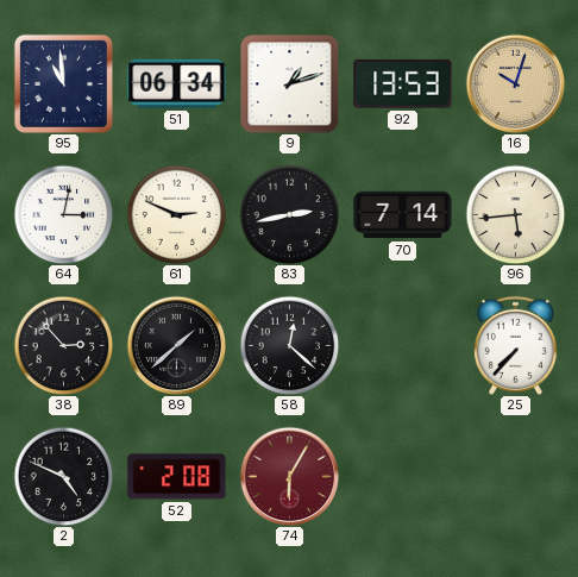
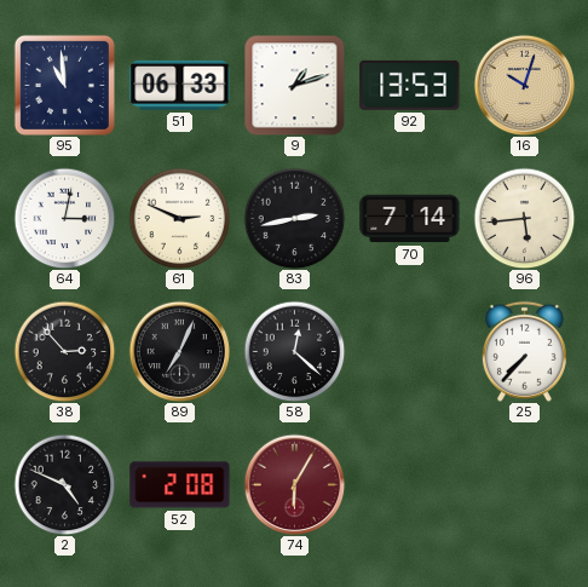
51: 06:34 -> 06:33 (180, 85)
89: 1:38 -> 7:04 (179, 351)
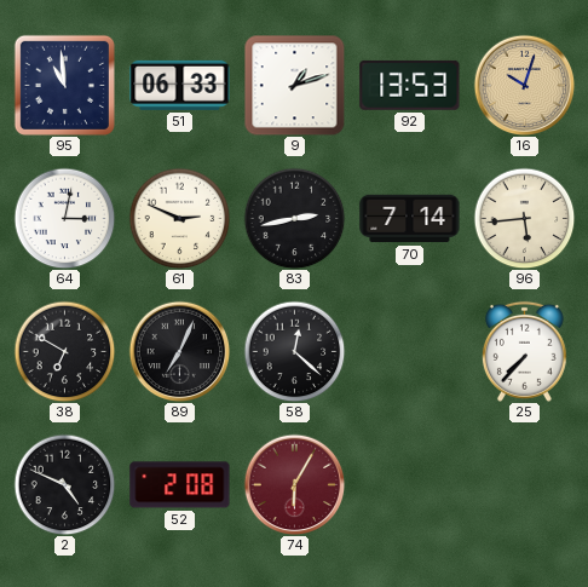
38: 2:53 -> 6:50 (64, 351)
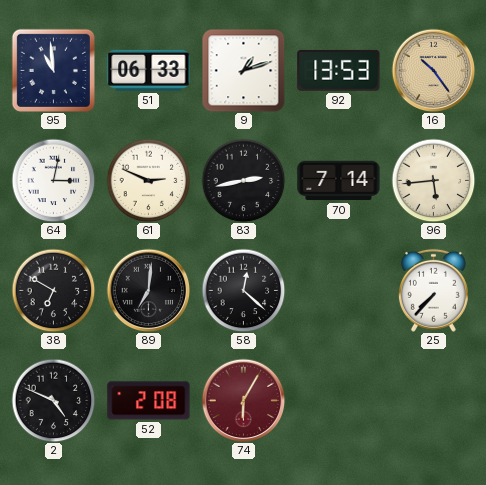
16: 10:03 -> 10:24 (433, 70)
89: 7:04 -> 7:01 (148, 290)
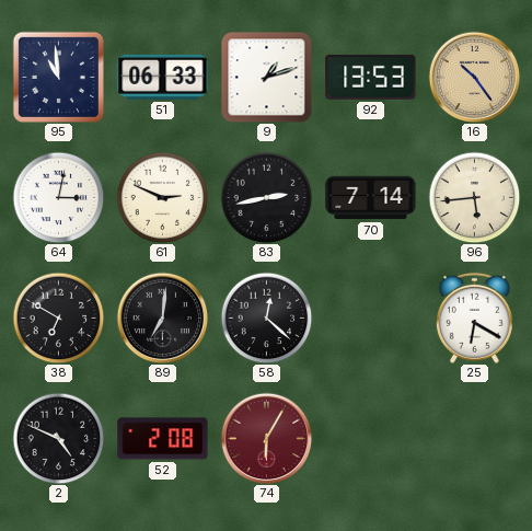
25: 7:37 -> 6:20 (474, 318)
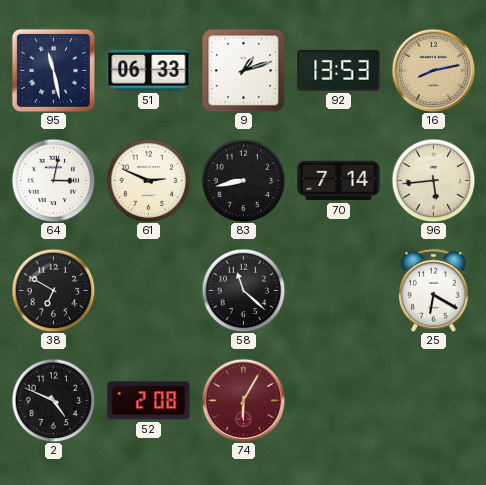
95: 10:59 -> 11:28 (53, 70)
16: 10:24 -> 8:13 (433, 70)
83: 2:43 -> 8:43 (243, 180)
89: 7:01 -> none (162, 318)
58: 12:22 -> 11:22 (243, 290)
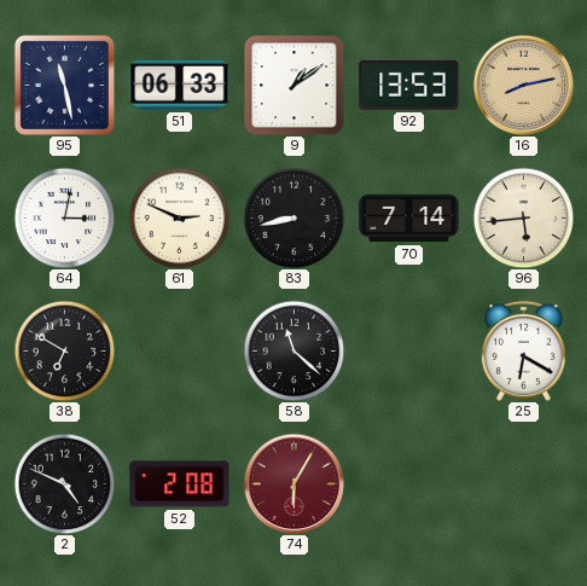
9: 1:12 -> 1:09 (293, 85)
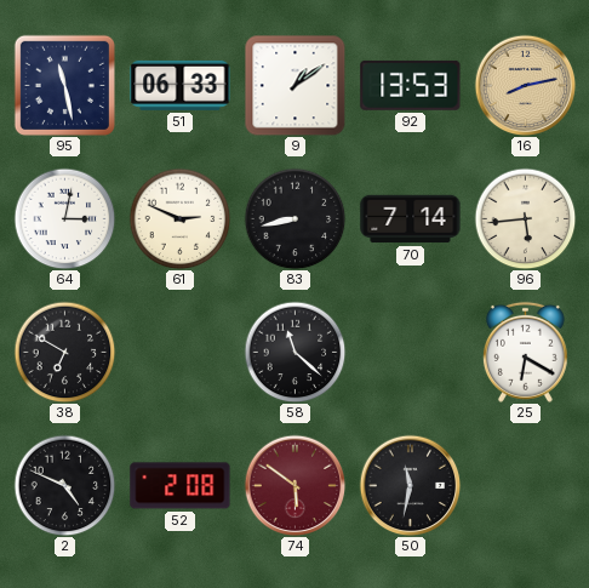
74: 6:05 -> 5:51 (294, 485)
50: none -> 11:32 (410, 485)
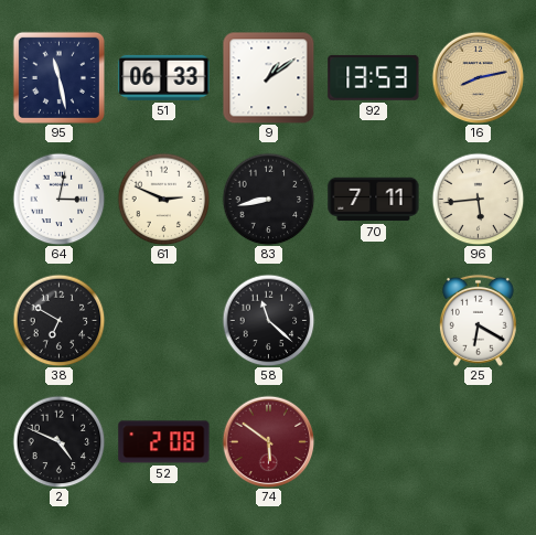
70: 7:14 -> 7:11 (374, 200)
50: 11:32 -> none (410, 485)
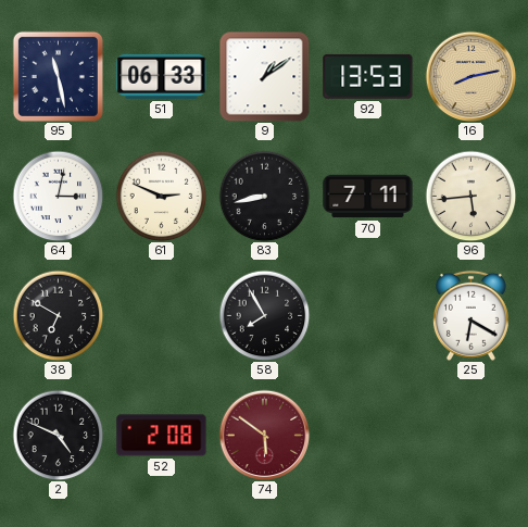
58: 11:22 -> 7:55 (264, 315)
